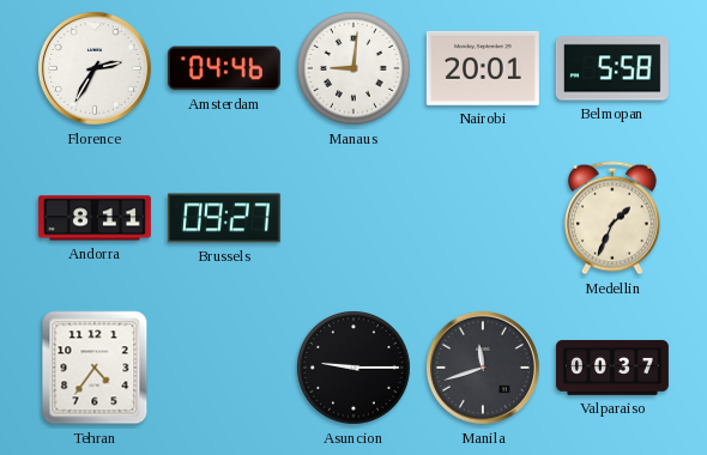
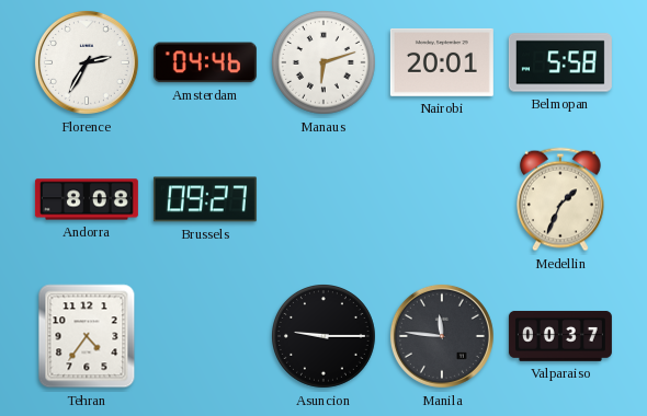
Manaus: 9:01 -> 6:12 (325, 63)
Andorra: 8:11 -> 8:08 (87, 199)
Manila: 11:42 -> 11:46 (442, 336)
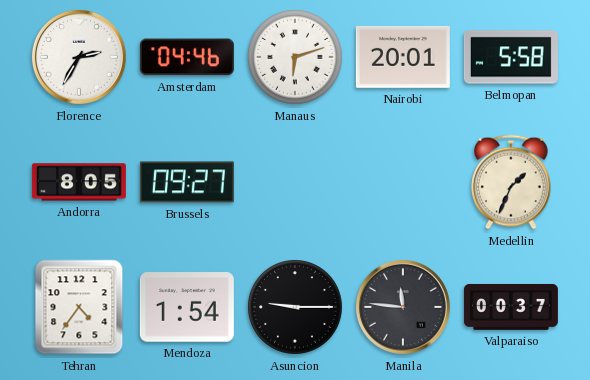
Andorra: 8:08 -> 8:05 (79, 182)
Mendoza: none -> 1:54 (187, 307)
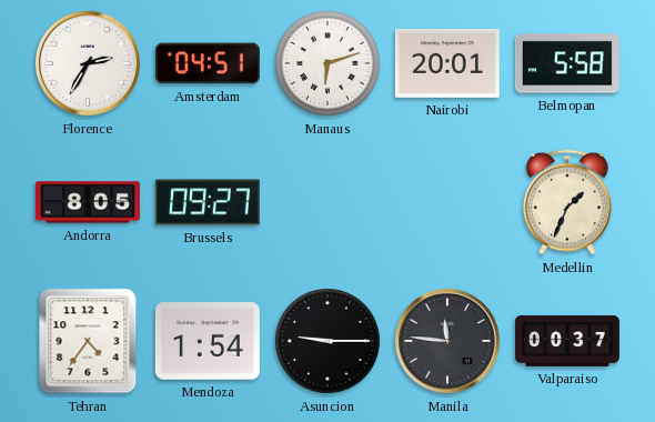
Amsterdam: 04:46 -> 04:51 (208, 63)
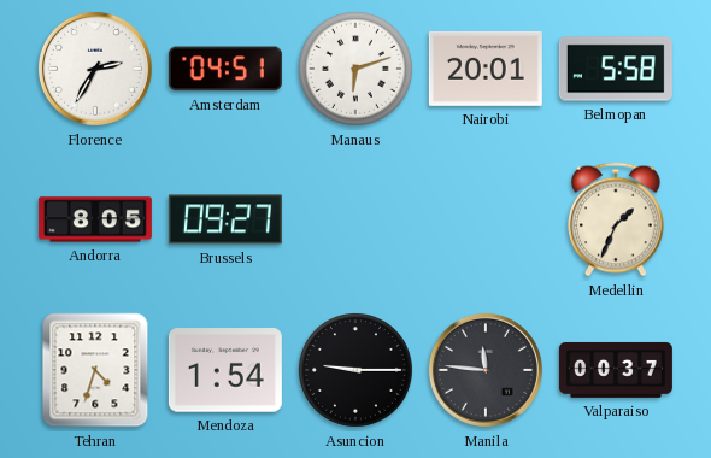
Tehran: 4:36 -> 4:33 (95, 370)
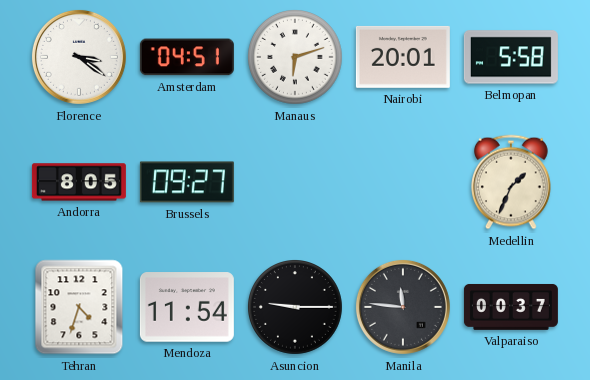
Florence: 2:35 -> 3:21 (79, 57)
Mendoza: 1:54 -> 11:54 (187, 307)
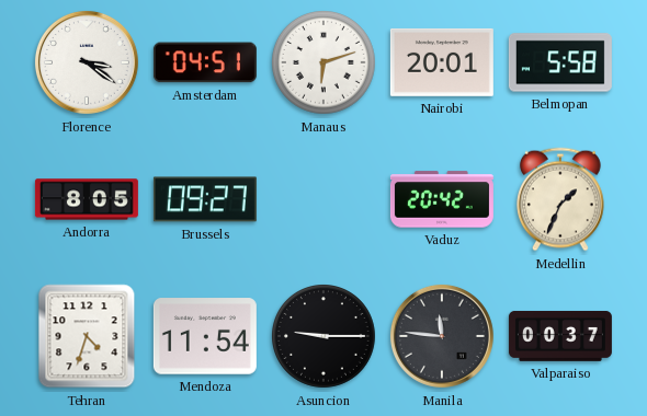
Vaduz: none -> 20:42 (442, 199)
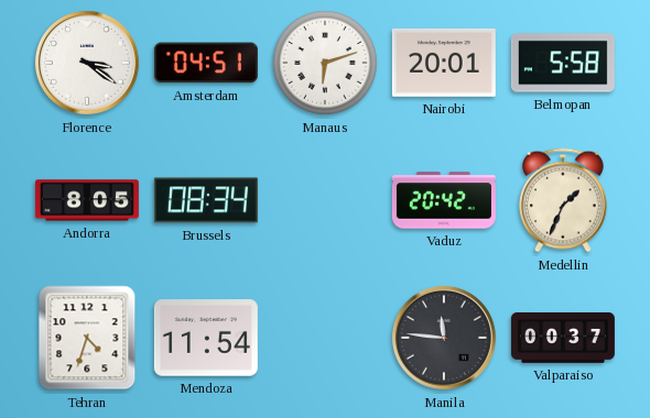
Brussels: 09:27 -> 08:34 (206, 200)
Asuncion: 9:15 -> none (325, 337)
